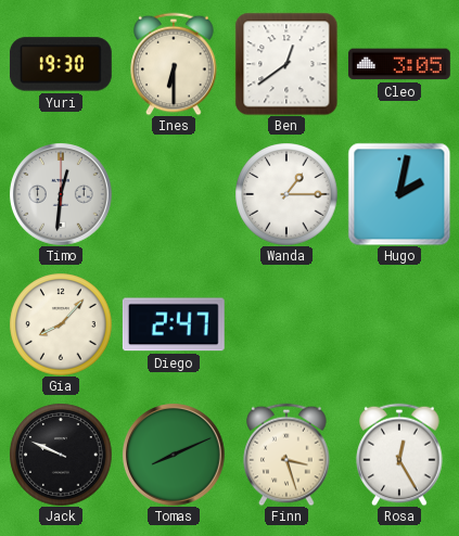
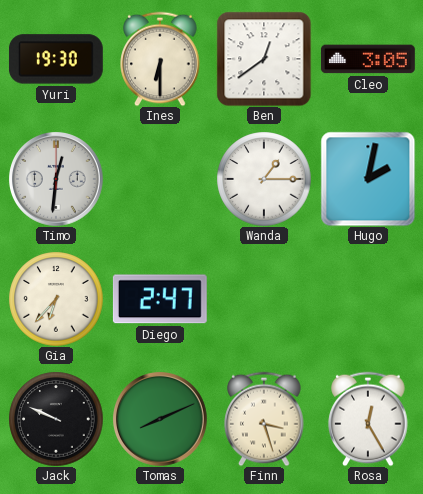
Gia: 8:07 -> 6:37 (56, 299)
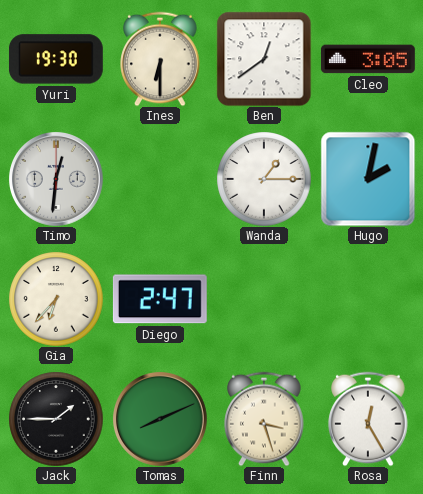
Jack: 9:49 -> 1:45 (56, 419)
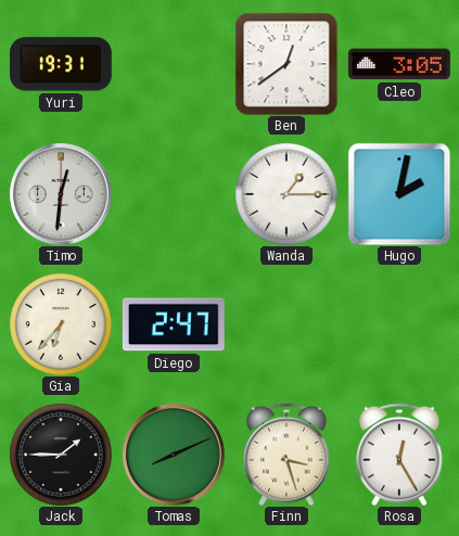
Yuri: 19:30 -> 19:31 (61, 64)
Ines: 6:30 -> none (160, 59)
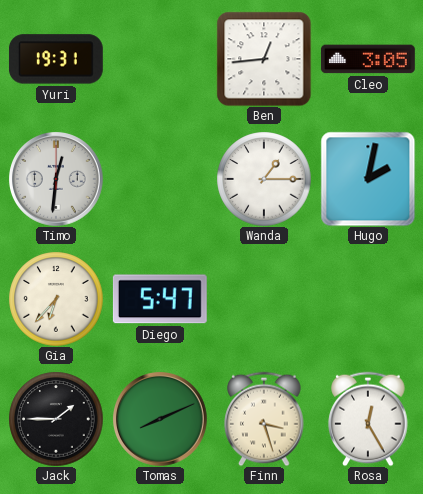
Ben: 12:39 -> 12:44 (264, 59)
Diego: 2:47 -> 5:47 (160, 299)
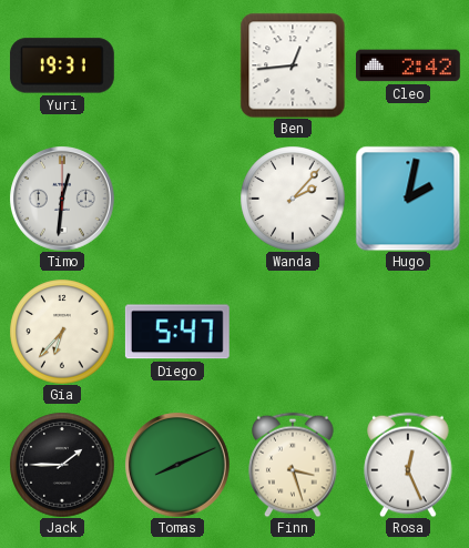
Cleo: 3:05 -> 2:42 (408, 65)
Wanda: 1:15 -> 2:07 (293, 199)
Rosa: 12:25 -> 12:26 (408, 465)
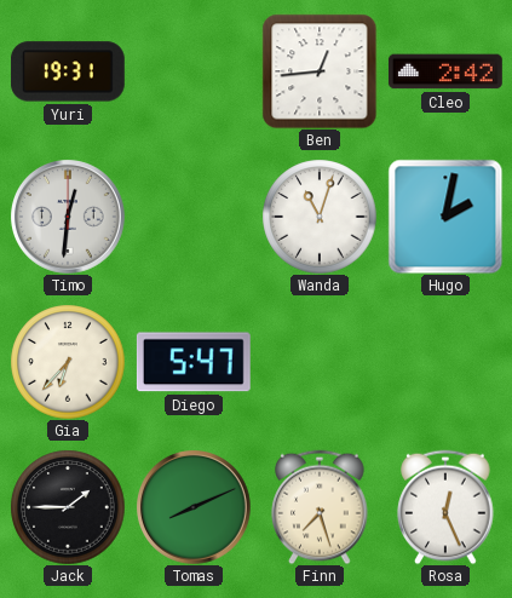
Wanda: 2:07 -> 11:03 (320, 217)
Finn: 3:27 -> 7:27 (320, 507)
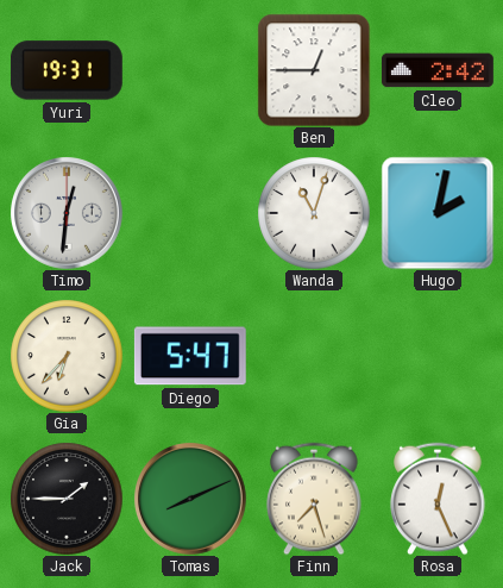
Ben: 12:44 -> 12:45 (314, 70)
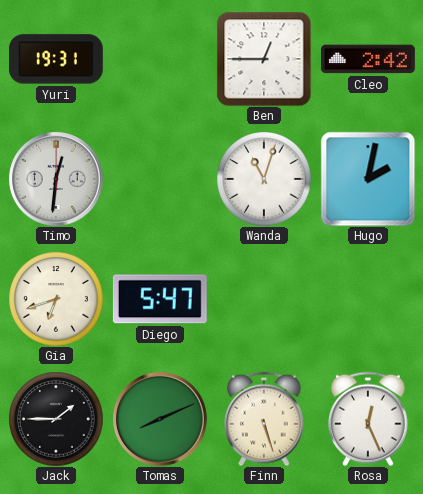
Gia: 6:37 -> 6:42 (56, 299)
Finn: 7:27 -> 5:27 (264, 419)
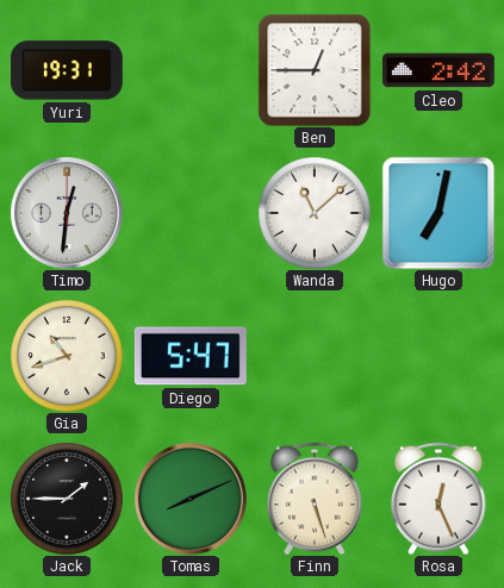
Wanda: 11:03 -> 11:08 (315, 213)
Hugo: 2:02 -> 7:02 (438, 213)
Gia: 6:42 -> 10:42 (67, 356)
